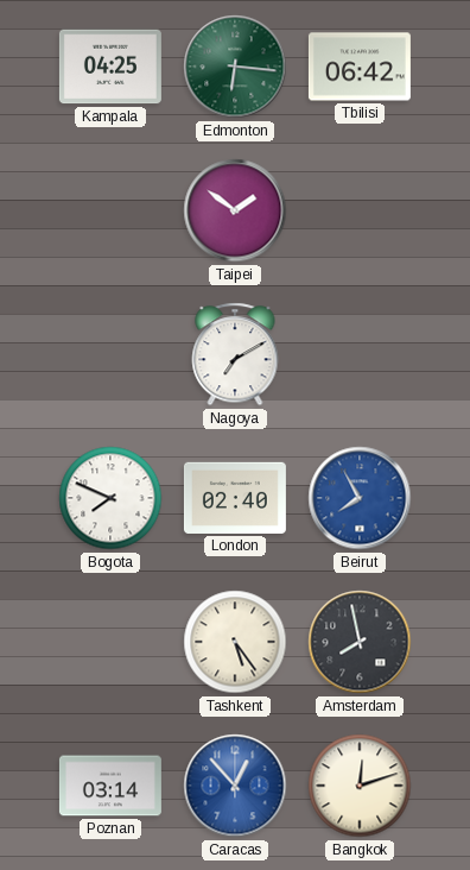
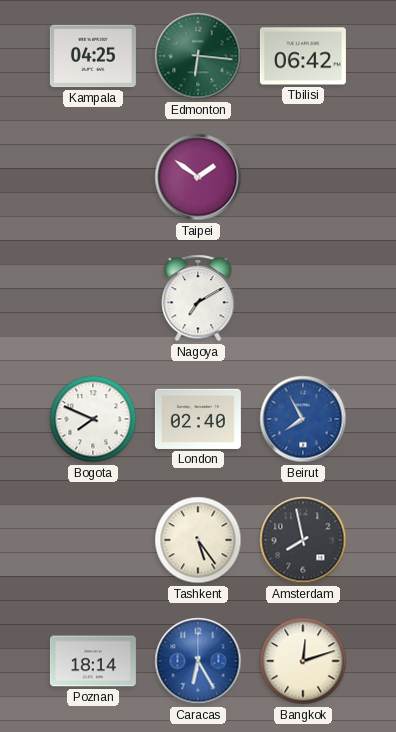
Poznan: 03:14 -> 18:14 (93, 661)
Caracas: 12:53 -> 6:25 (198, 661)
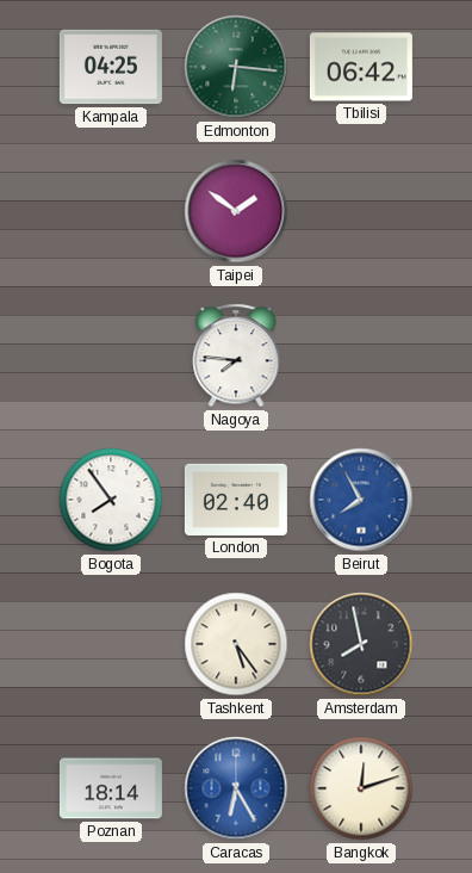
Nagoya: 7:10 -> 7:46 (236, 355)
Bogota: 7:49 -> 7:54 (111, 500)
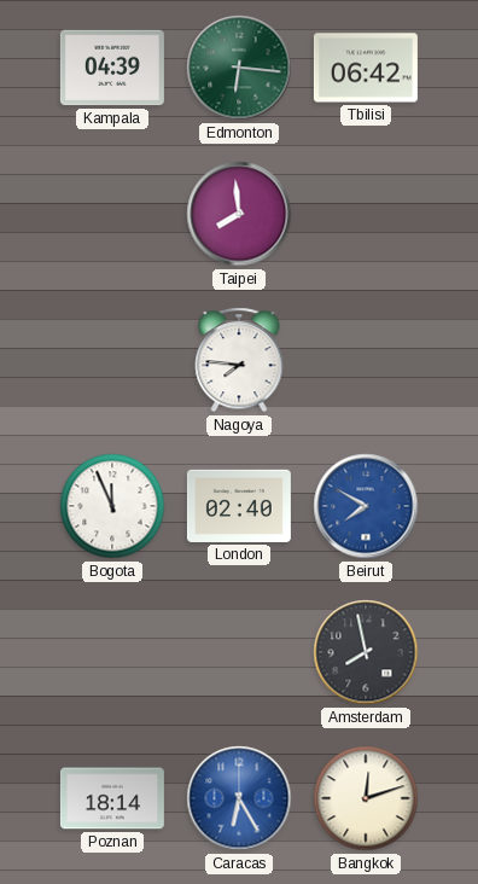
Kampala: 04:25 -> 04:39 (112, 68)
Taipei: 1:51 -> 7:59 (239, 214)
Bogota: 7:54 -> 11:56 (112, 506)
Beirut: 7:55 -> 7:50 (366, 506)
Tashkent: 5:24 -> none (236, 644)
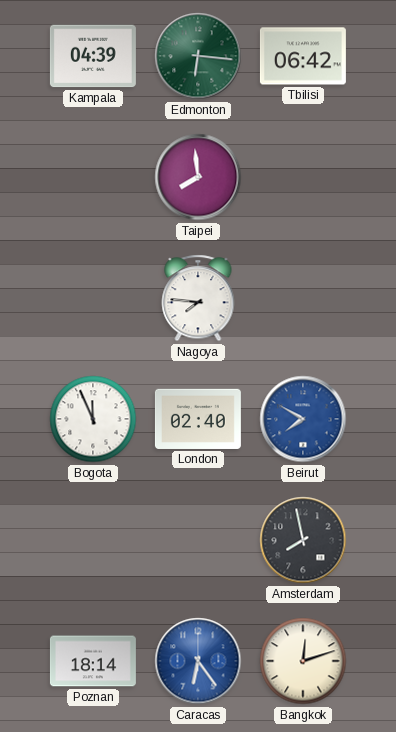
Caracas: 6:25 -> 6:24 (198, 661)
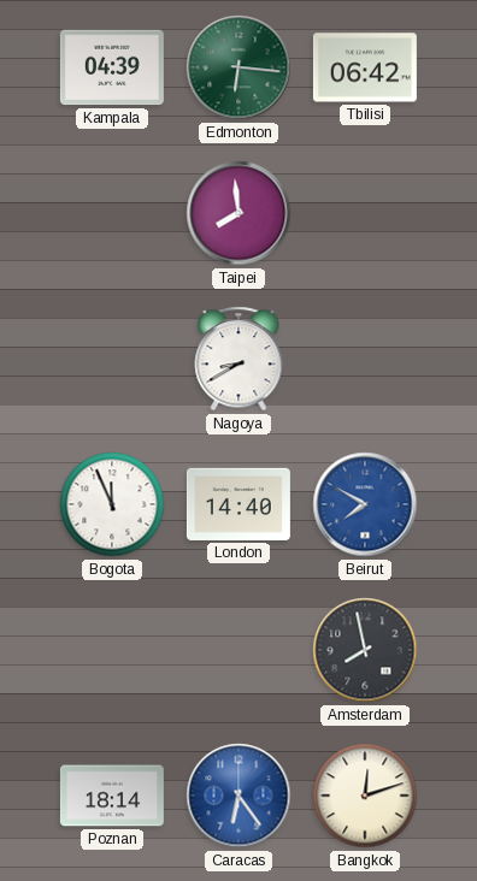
Nagoya: 7:46 -> 8:40 (238, 359)
London: 02:40 -> 14:40 (238, 504)
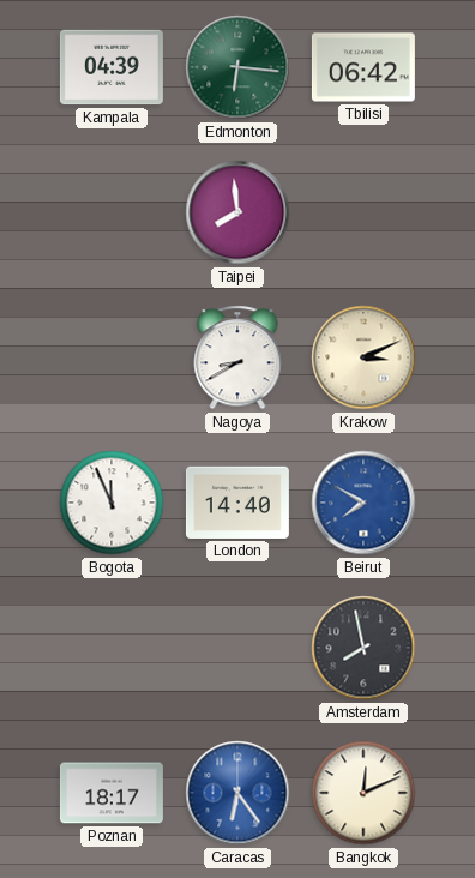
Krakow: none -> 3:11 (363, 357)
Poznan: 18:14 -> 18:17 (112, 793)
Bangkok: 12:12 -> 12:11 (363, 793)
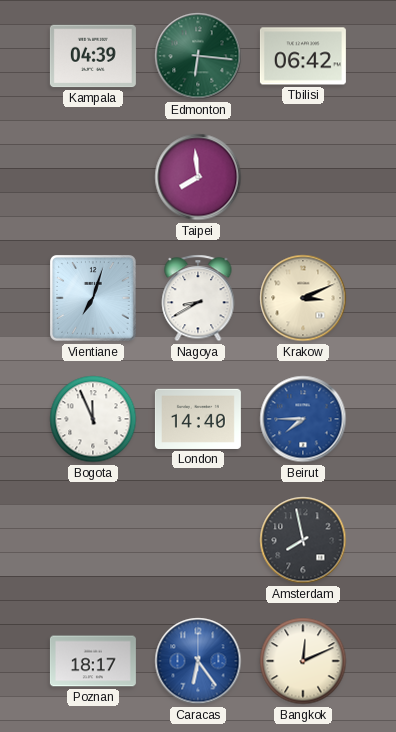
Vientiane: none -> 7:03 (93, 298)
Beirut: 7:50 -> 7:45 (303, 419)
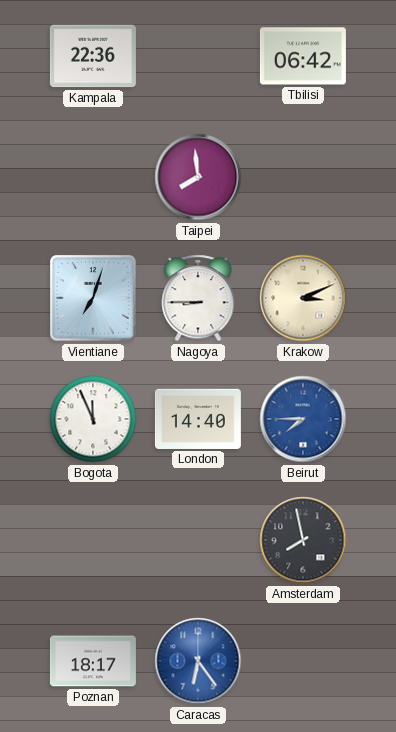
Kampala: 04:39 -> 22:36 (93, 56)
Edmonton: 6:16 -> none (198, 56)
Nagoya: 8:40 -> 8:45 (198, 298)
Bangkok: 12:11 -> none (303, 661)
